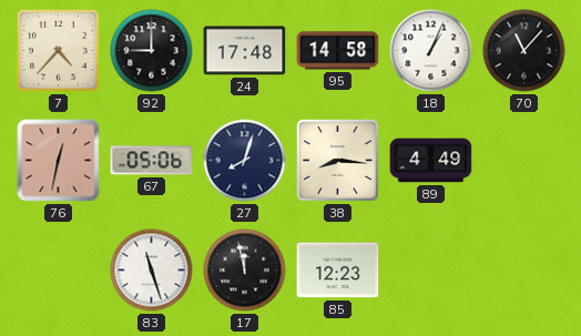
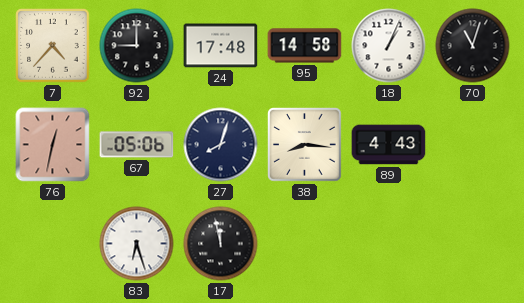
70: 11:07 -> 11:03 (473, 46)
89: 4:49 -> 4:43 (389, 145)
83: 11:27 -> 6:27 (137, 244)
85: 12:23 -> none (338, 271)
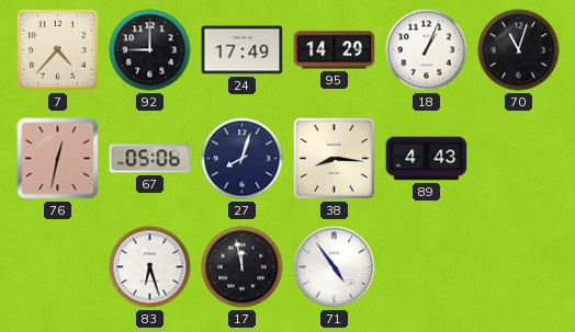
24: 17:48 -> 17:49 (243, 50)
95: 14:58 -> 14:29 (335, 50)
71: none -> 4:54 (335, 267)
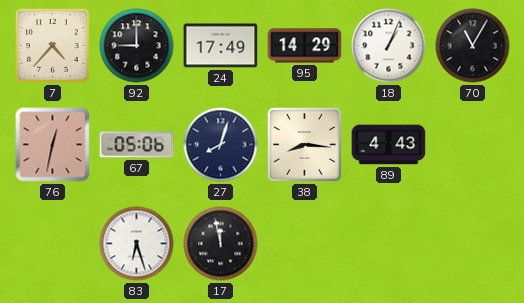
70: 11:03 -> 11:05 (473, 46)
71: 4:54 -> none (335, 267)
